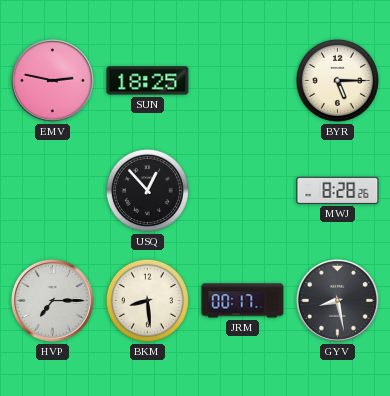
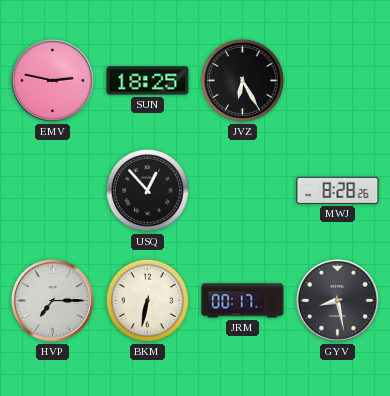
JVZ: none -> 6:25 (242, 80)
BYR: 5:15 -> none (337, 80)
BKM: 8:29 -> 6:32 (147, 300)
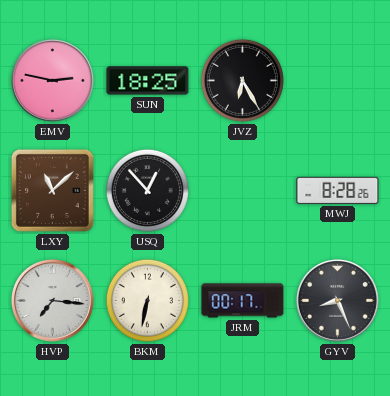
LXY: none -> 11:08 (52, 190)
HVP: 7:15 -> 7:16 (52, 300)
GYV: 8:28 -> 8:26 (337, 300)
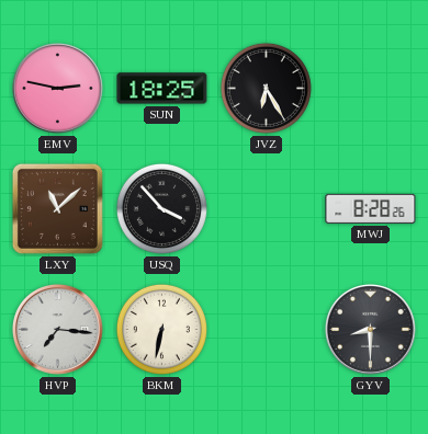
USQ: 12:53 -> 3:53 (161, 208)
JRM: 00:17 -> none (243, 301)
GYV: 8:26 -> 8:30 (370, 329)
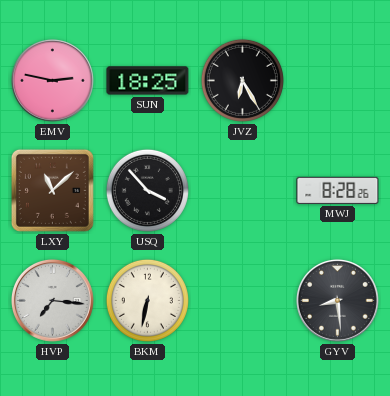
GYV: 8:30 -> 8:29 (337, 300)
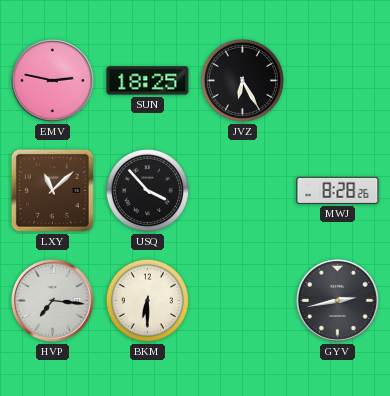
BKM: 6:32 -> 6:30 (147, 300)
GYV: 8:29 -> 2:43 (337, 300)
